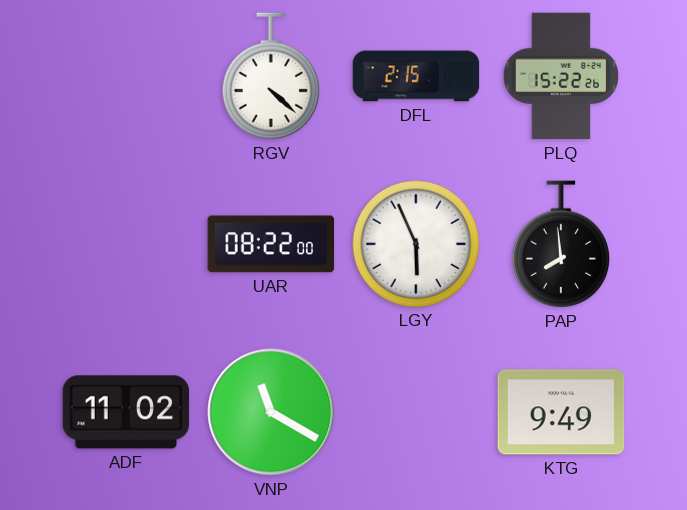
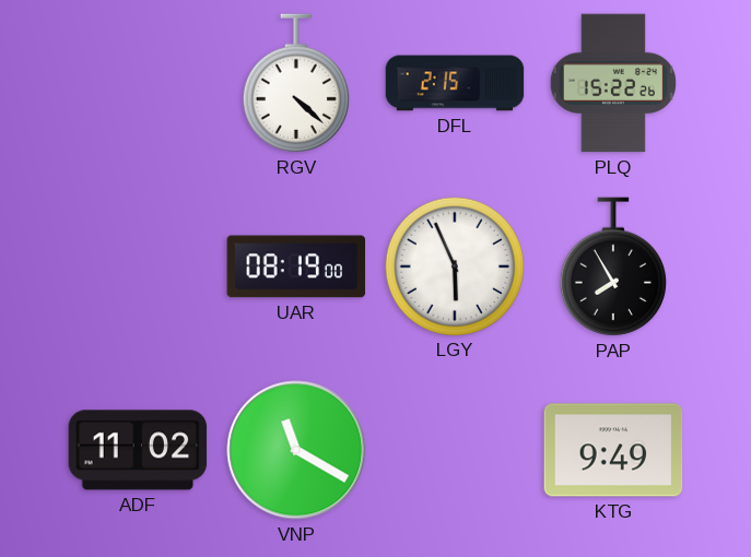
UAR: 08:22 -> 08:19 (296, 266)
PAP: 7:59 -> 7:55 (613, 266)
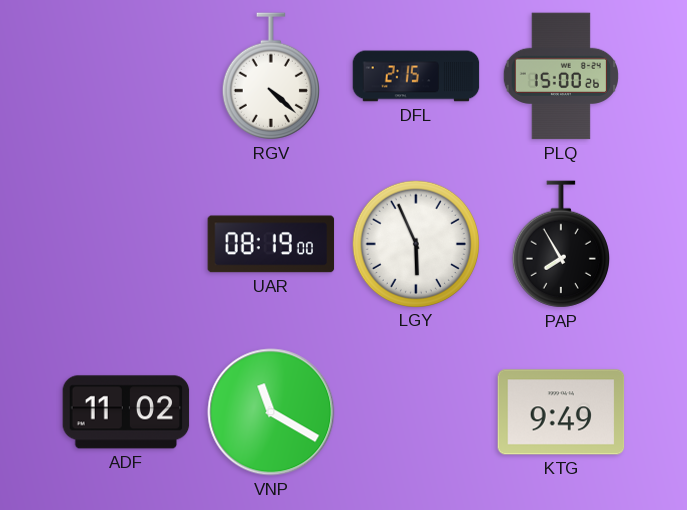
PLQ: 15:22 -> 15:00 (560, 76)
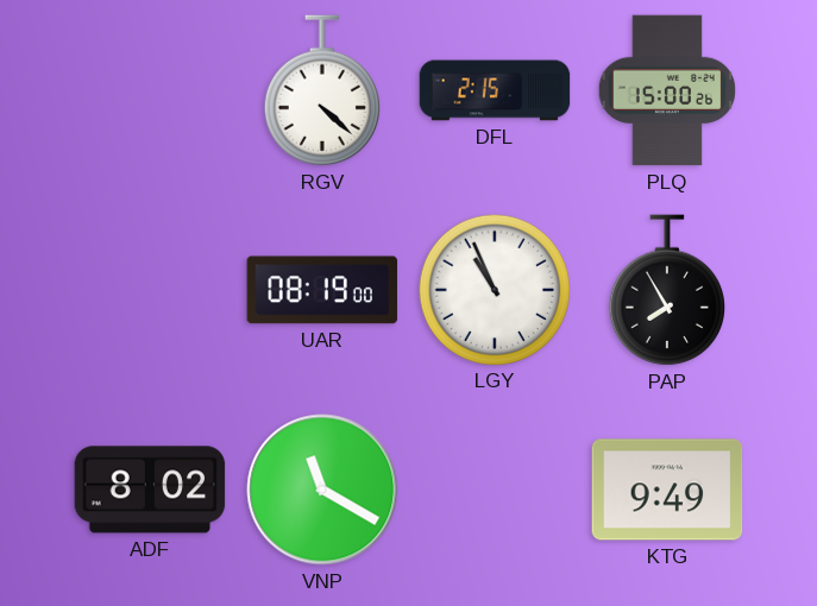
LGY: 5:56 -> 10:56 (494, 289)
ADF: 11:02 -> 8:02 (150, 490)
